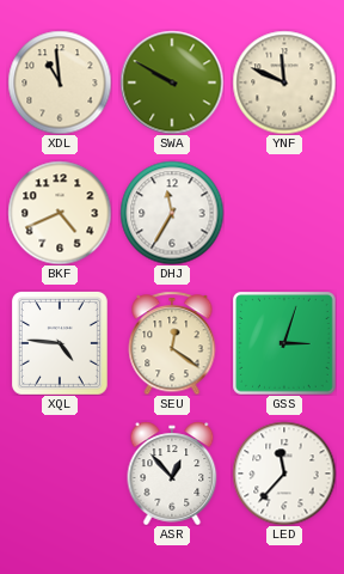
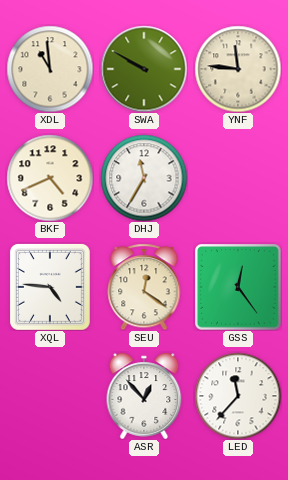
YNF: 11:49 -> 11:46 (238, 69)
GSS: 3:03 -> 12:24 (238, 287)
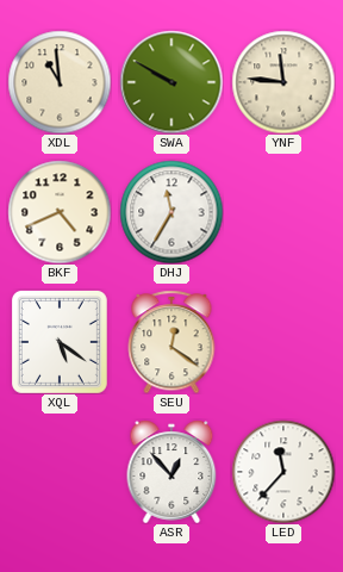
XQL: 4:46 -> 5:21 (60, 342)
GSS: 12:24 -> none (238, 287)
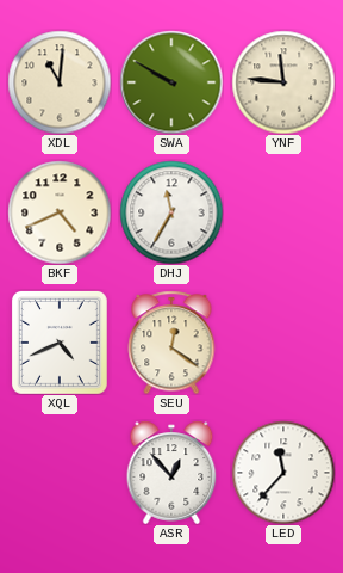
XDL: 10:59 -> 11:01 (60, 82)
XQL: 5:21 -> 4:41 (60, 343)
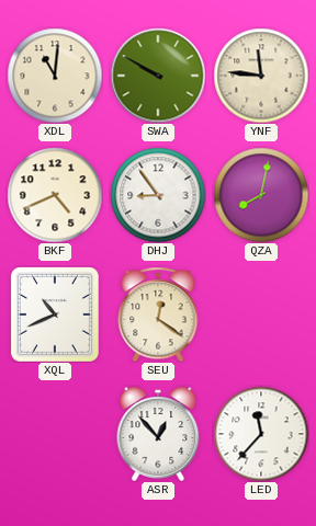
DHJ: 11:35 -> 8:54 (158, 195)
QZA: none -> 8:02 (261, 195)
XQL: 4:41 -> 10:41 (55, 315)
